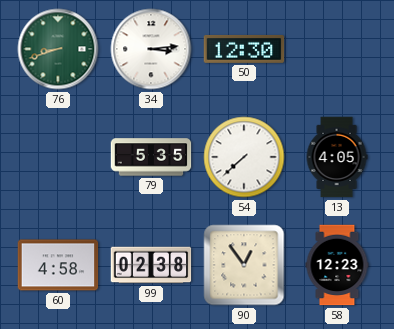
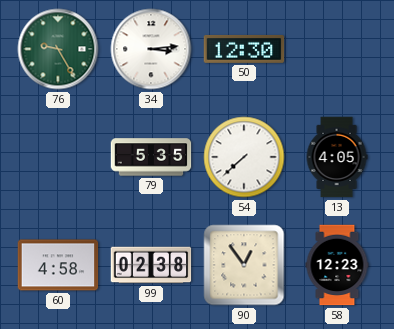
76: 8:42 -> 9:25 (58, 49)
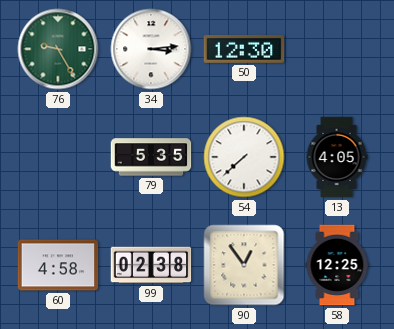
58: 12:23 -> 12:25 (337, 265)
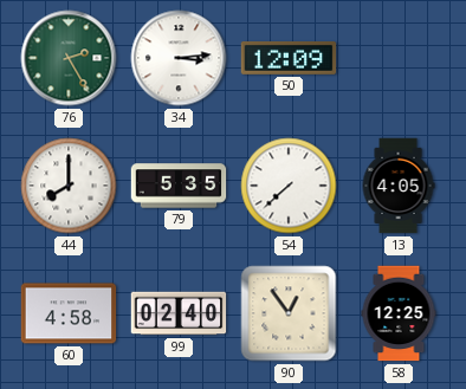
76: 9:25 -> 2:25 (69, 58)
50: 12:30 -> 12:09 (289, 58)
44: none -> 8:00 (69, 186)
99: 02:38 -> 02:40 (179, 313)
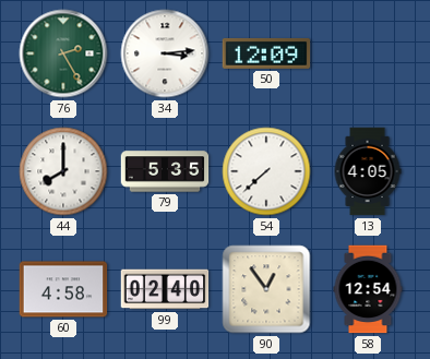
58: 12:25 -> 12:54 (368, 289)
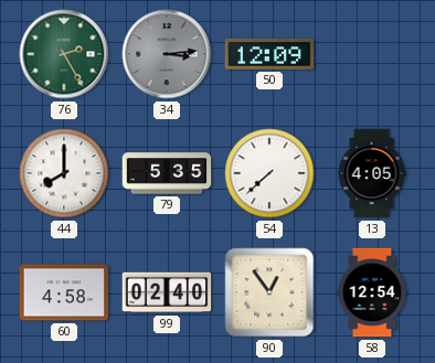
34 dial: white -> grey (167, 54)
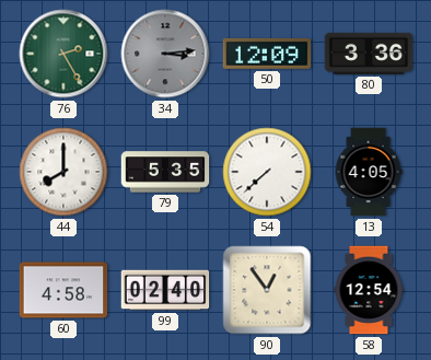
80: none -> 3:36 (369, 54)
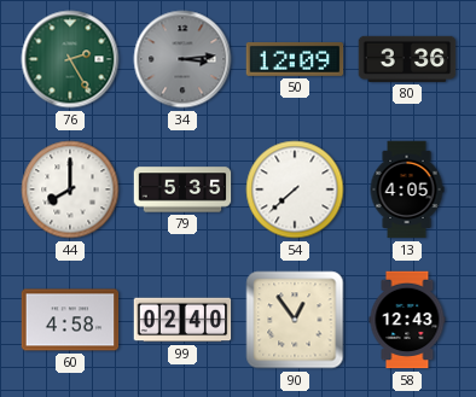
58: 12:54 -> 12:43 (407, 320)
